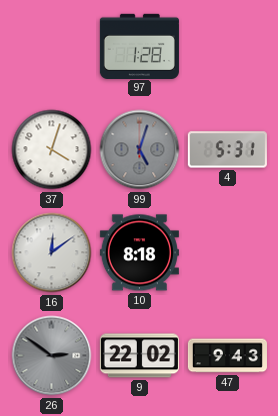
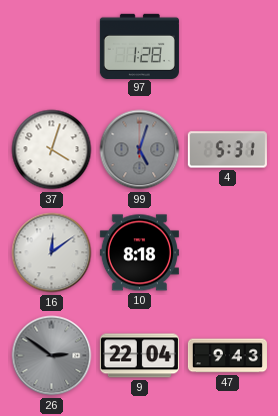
9: 22:02 -> 22:04 (139, 356)
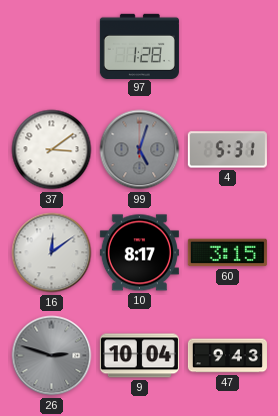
37: 4:03 -> 3:09 (52, 150)
10: 8:18 -> 8:17 (139, 253)
60: none -> 3:15 (227, 253)
26: 2:51 -> 2:48 (52, 356)
9: 22:04 -> 10:04 (139, 356)
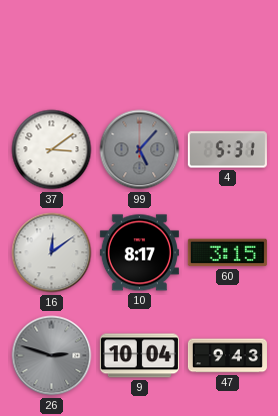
97: 1:28 -> none (139, 46)
99: 5:03 -> 5:07 (140, 150)
